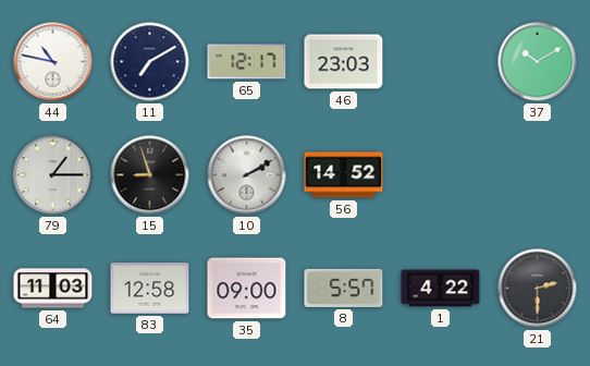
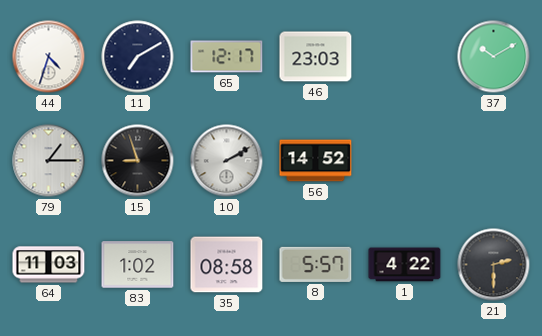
44: 10:47 -> 4:33 (49, 57)
83: 12:58 -> 1:02 (138, 265)
35: 09:00 -> 08:58 (227, 265)
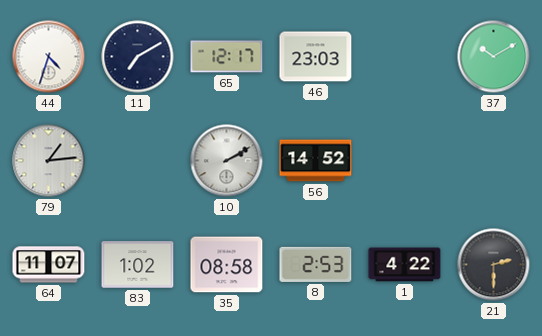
79: 1:15 -> 1:14 (49, 161)
15: 8:57 -> none (138, 161)
64: 11:03 -> 11:07 (49, 265)
8: 5:57 -> 2:53 (316, 264)
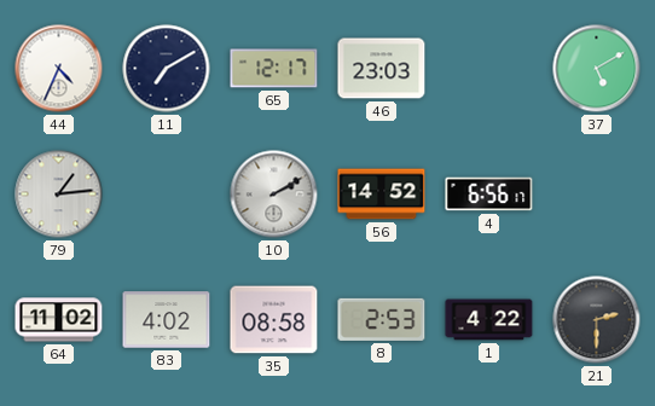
44: 4:33 -> 4:34 (59, 69)
37: 10:10 -> 5:10 (597, 69)
4: none -> 6:56 (489, 195)
64: 11:07 -> 11:02 (59, 320)
83: 1:02 -> 4:02 (167, 320)
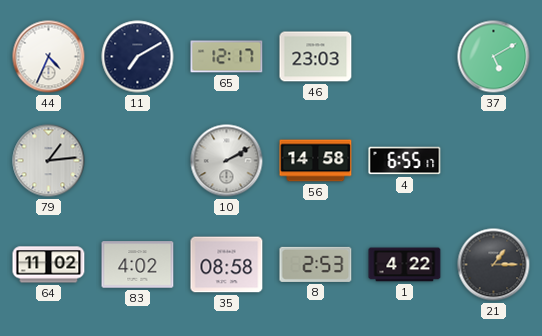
56: 14:52 -> 14:58 (316, 161)
4: 6:56 -> 6:55 (405, 161)
21: 2:30 -> 1:15 (494, 265)
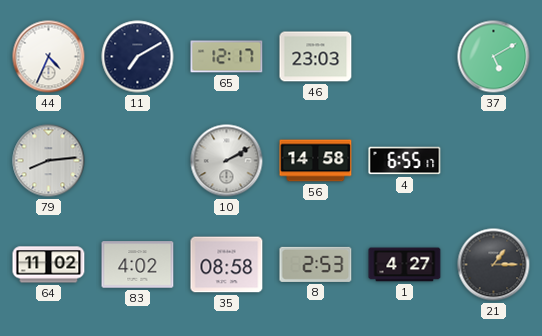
79: 1:14 -> 8:14 (49, 161)
1: 4:22 -> 4:27 (405, 265)
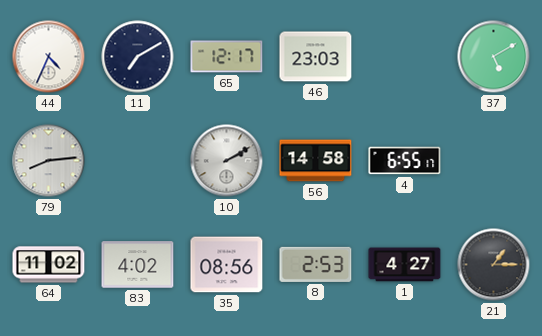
35: 08:58 -> 08:56 (227, 265)
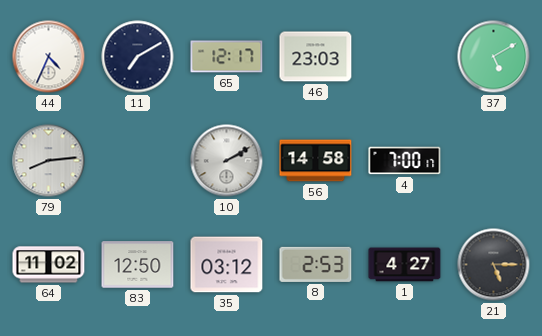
4: 6:55 -> 7:00 (405, 161)
83: 4:02 -> 12:50 (138, 265)
35: 08:56 -> 03:12 (227, 265)
21: 1:15 -> 5:15 (494, 265)
